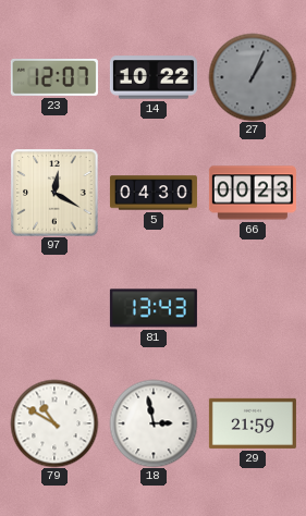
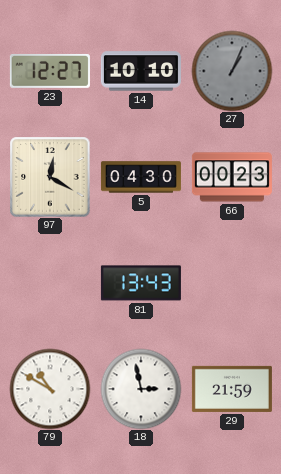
23: 12:07 -> 12:27 (50, 71)
14: 10:22 -> 10:10 (141, 71)
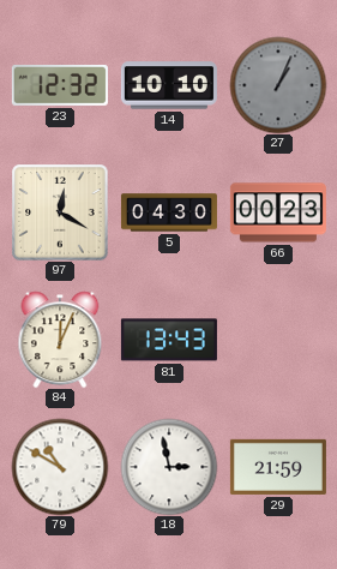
23: 12:27 -> 12:32 (60, 85)
84: none -> 12:04 (60, 340)
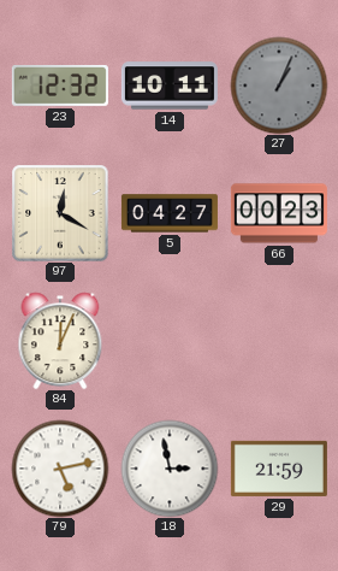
14: 10:10 -> 10:11 (170, 86)
5: 04:30 -> 04:27 (170, 213)
81: 13:43 -> none (169, 340)
79: 10:50 -> 5:13 (60, 469)
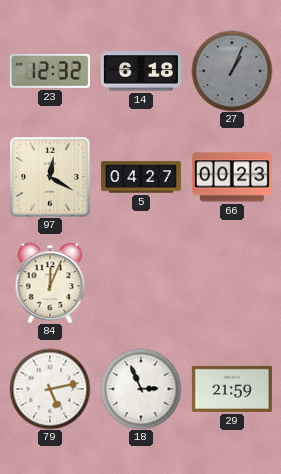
14: 10:11 -> 6:18 (141, 71)
18: 2:58 -> 2:56 (141, 389)
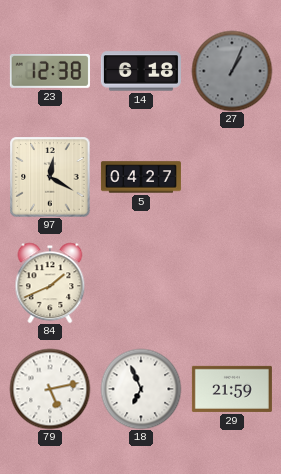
23: 12:32 -> 12:38 (50, 71)
66: 00:23 -> none (232, 177)
84: 12:04 -> 1:41 (50, 283)
18: 2:56 -> 6:56 (141, 389)
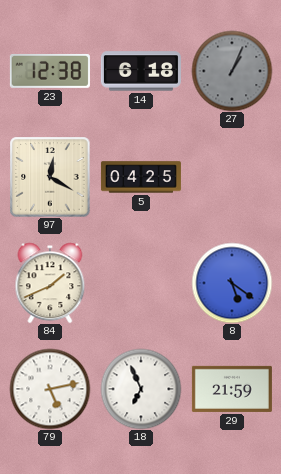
5: 04:27 -> 04:25 (141, 177)
8: none -> 5:21 (232, 283)
